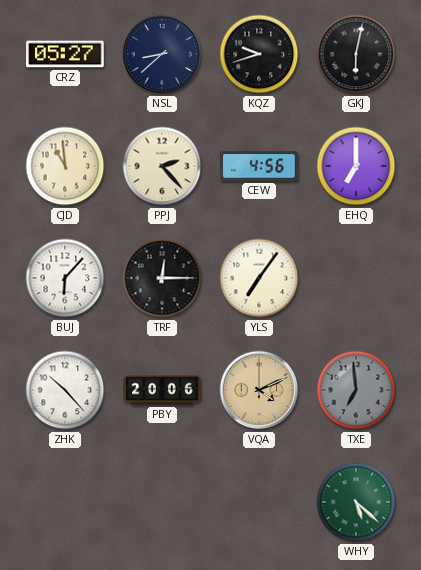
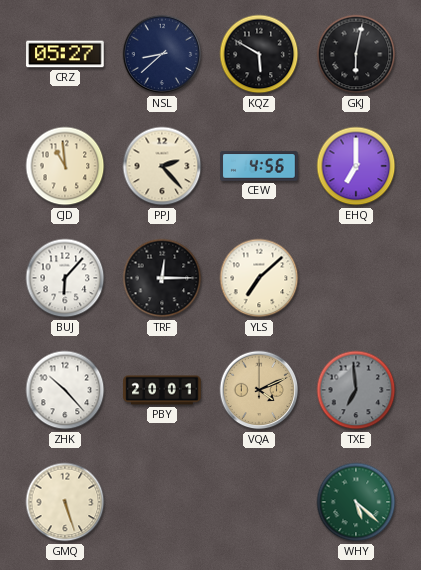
KQZ: 9:42 -> 5:50 (259, 54)
YLS: 7:06 -> 7:08 (259, 278)
PBY: 20:06 -> 20:01 (162, 390)
GMQ: none -> 5:27 (65, 502)
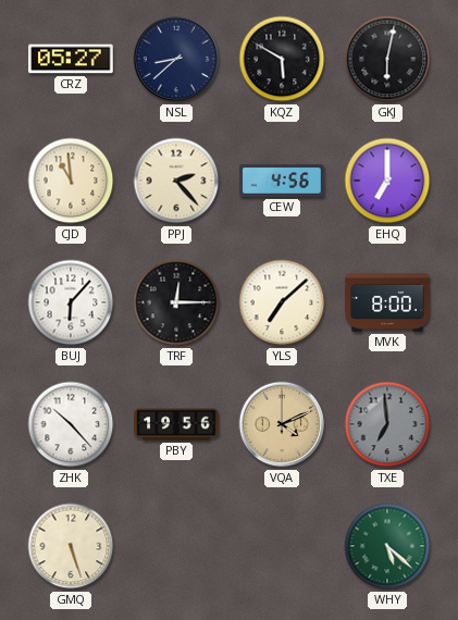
MVK: none -> 8:00 (387, 302)
PBY: 20:01 -> 19:56 (176, 424)
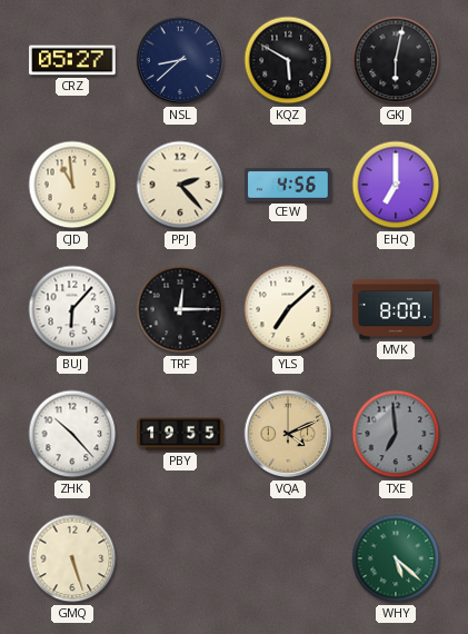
PBY: 19:56 -> 19:55 (180, 434)
